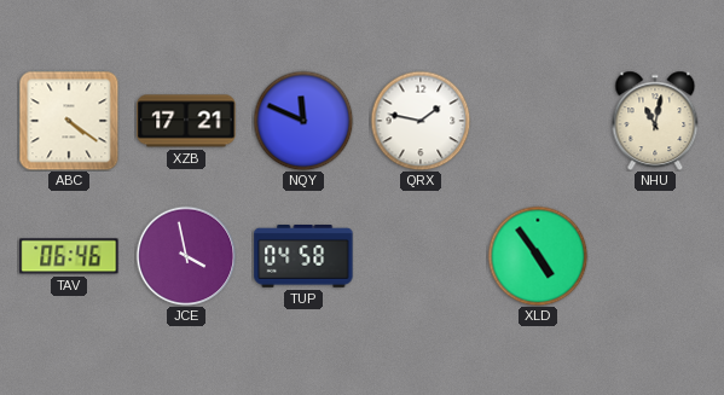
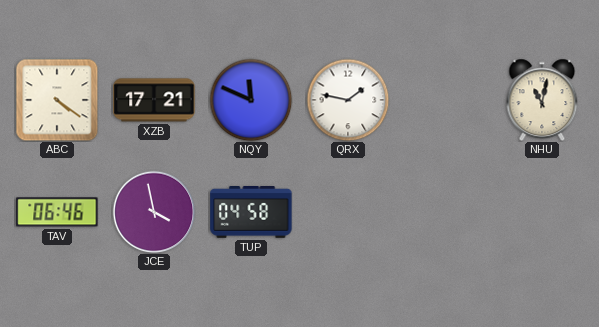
XLD: 4:54 -> none (538, 256)
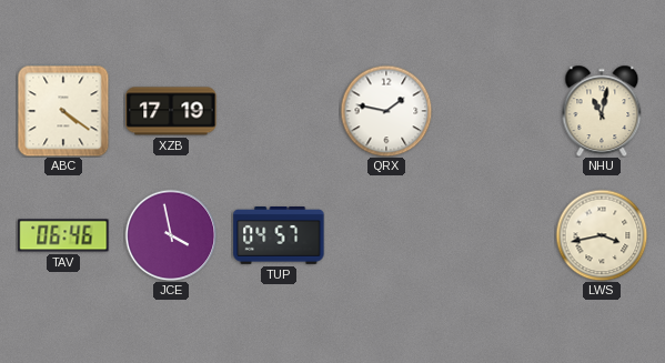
XZB: 17:21 -> 17:19 (171, 111)
NQY: 11:49 -> none (251, 100)
TUP: 04:58 -> 04:57 (279, 236)
LWS: none -> 3:43 (602, 235)
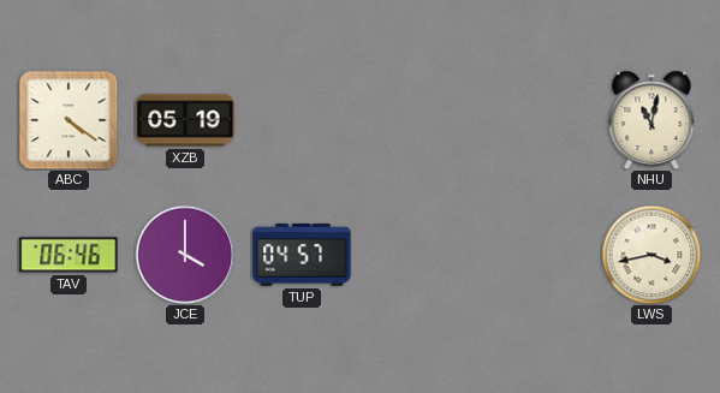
XZB: 17:19 -> 05:19 (185, 120)
QRX: 1:47 -> none (386, 111)
JCE: 3:58 -> 4:00 (185, 255)
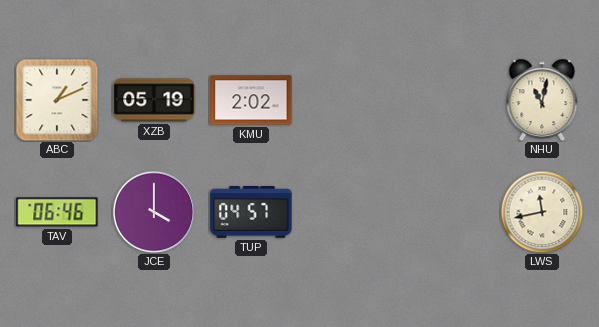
ABC: 4:21 -> 1:11 (57, 100)
KMU: none -> 2:02 (251, 100)
LWS: 3:43 -> 11:43 (542, 212)
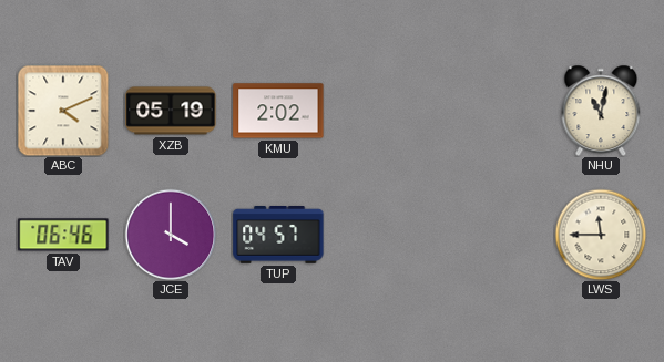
ABC: 1:11 -> 4:11 (63, 111)
LWS: 11:43 -> 11:45 (601, 235)
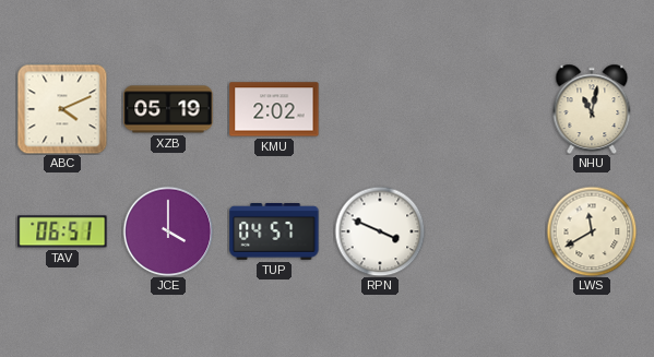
TAV: 06:46 -> 06:51 (62, 231)
RPN: none -> 3:49 (380, 231)
LWS: 11:45 -> 11:40 (592, 231)
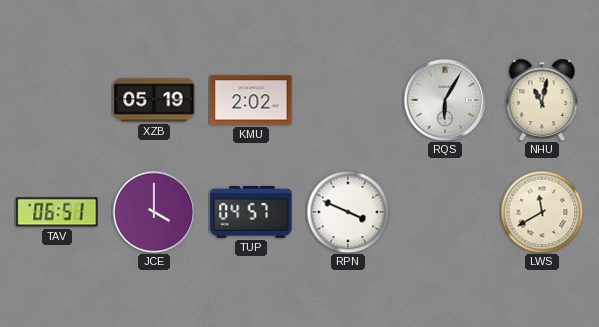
ABC: 4:11 -> none (62, 109)
RQS: none -> 6:05 (445, 100)
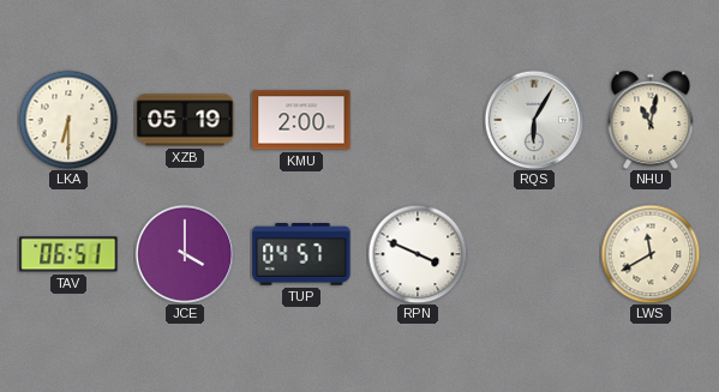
LKA: none -> 6:30 (68, 120)
KMU: 2:02 -> 2:00 (301, 120)
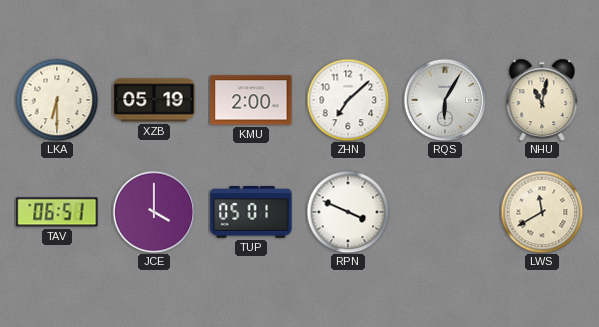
ZHN: none -> 7:08 (348, 100)
TUP: 04:57 -> 05:01 (251, 213)
